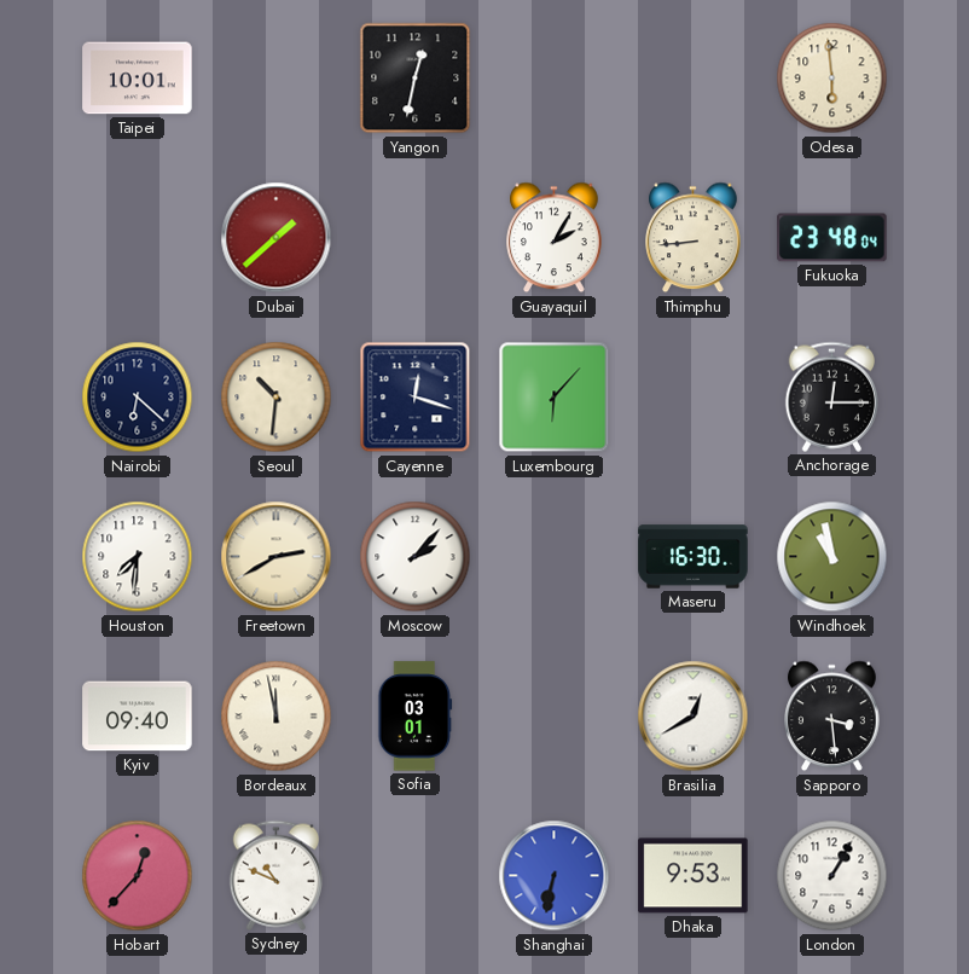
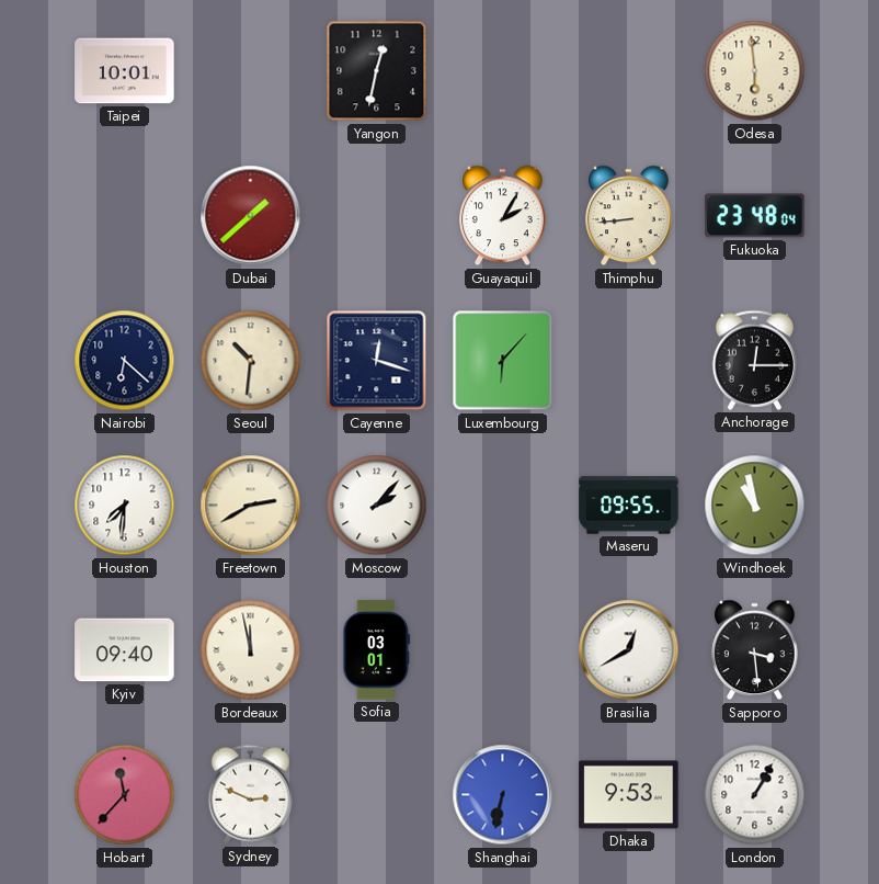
Maseru: 16:30 -> 09:55 (629, 506)
Hobart: 12:37 -> 11:37 (125, 795)
Sydney: 10:49 -> 2:49 (250, 794)
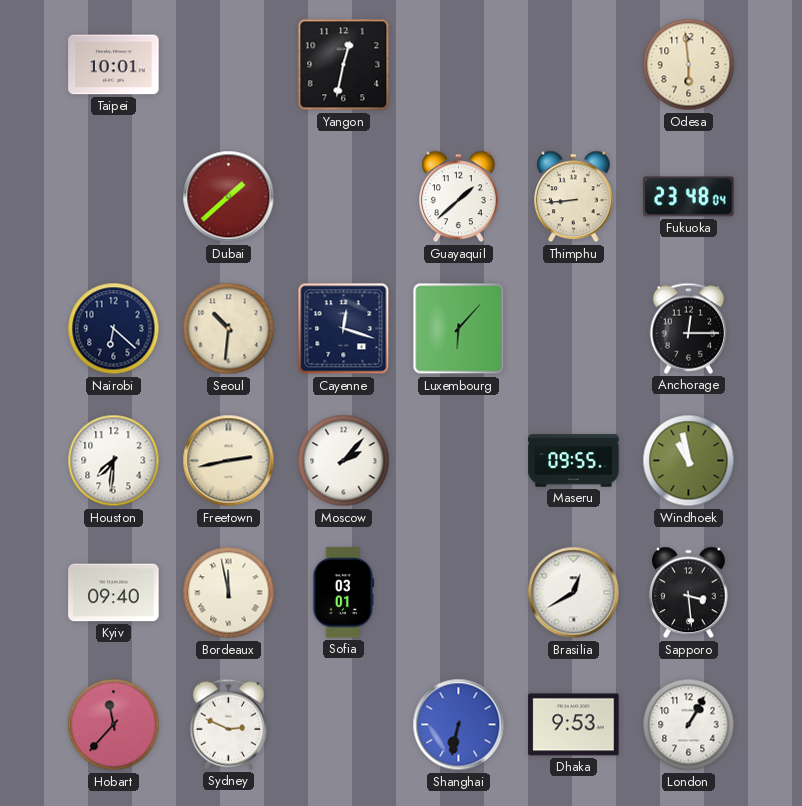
Guayaquil: 2:05 -> 1:38 (459, 197)
Freetown: 2:40 -> 2:43 (229, 461)
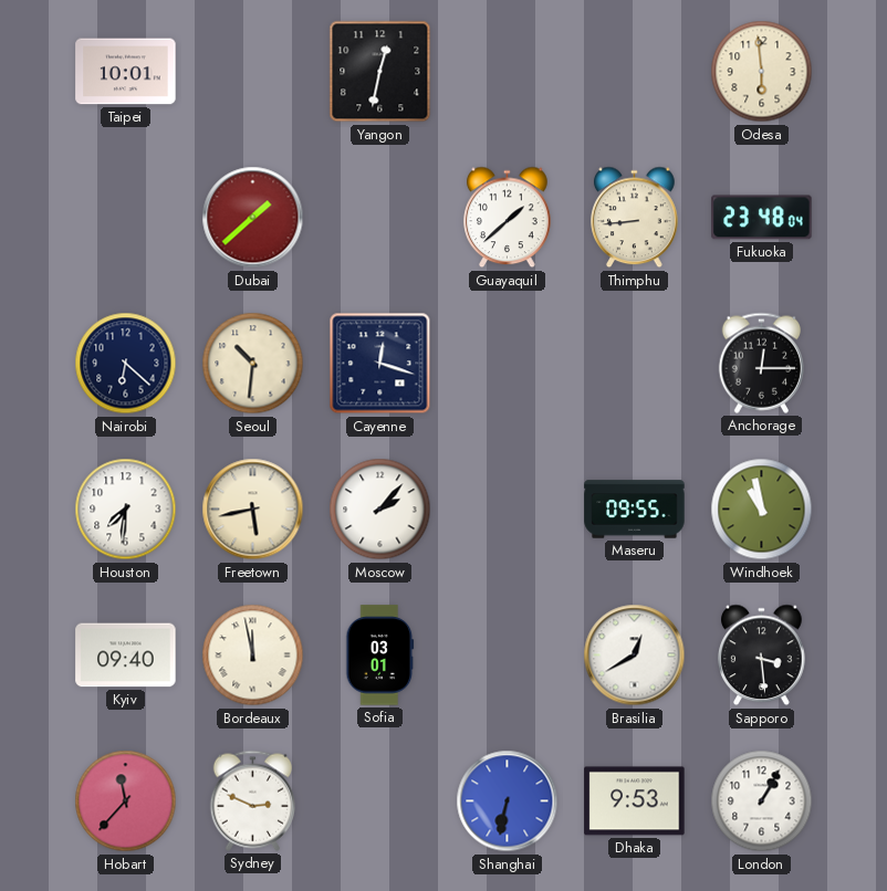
Luxembourg: 6:07 -> none (459, 329)
Freetown: 2:43 -> 5:43 (253, 510)
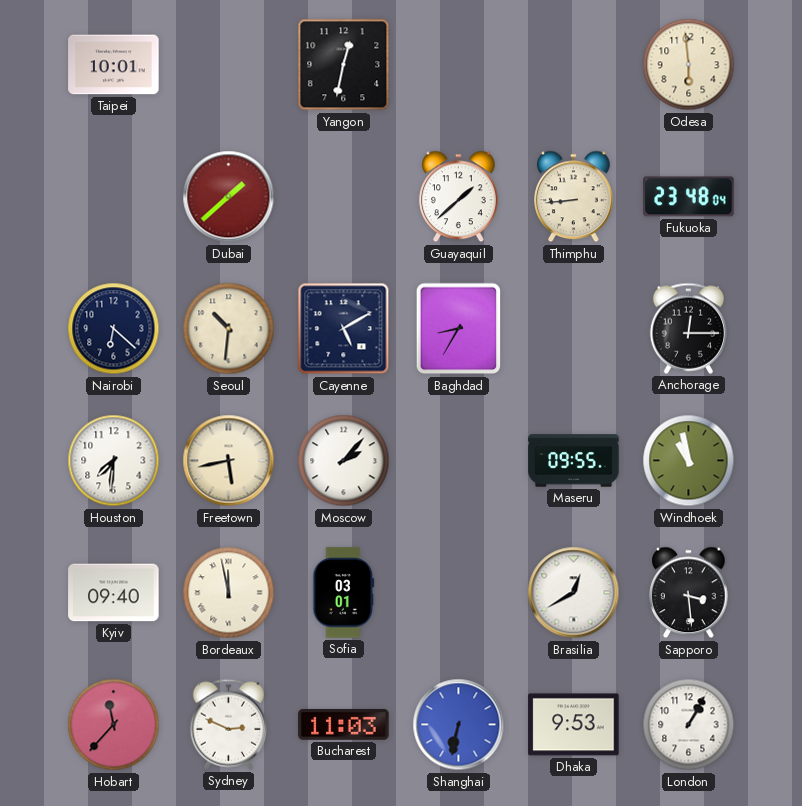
Cayenne: 12:18 -> 5:10 (344, 329)
Baghdad: none -> 8:35 (459, 329)
Bucharest: none -> 11:03 (344, 724)
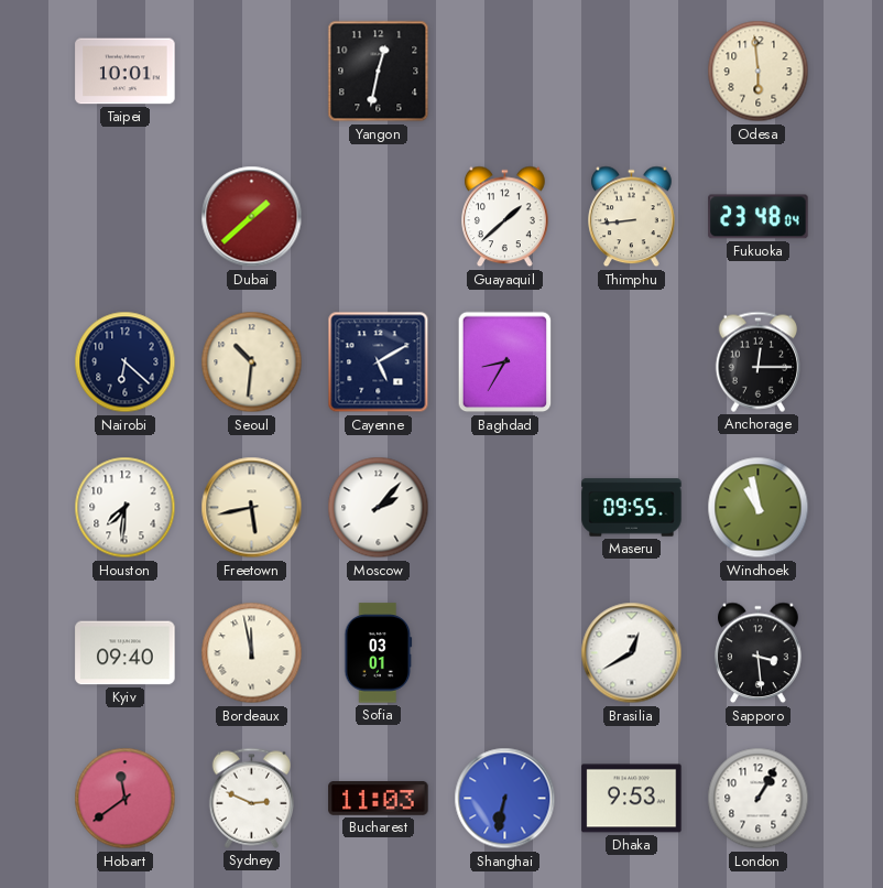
Hobart: 11:37 -> 11:39 (126, 799)
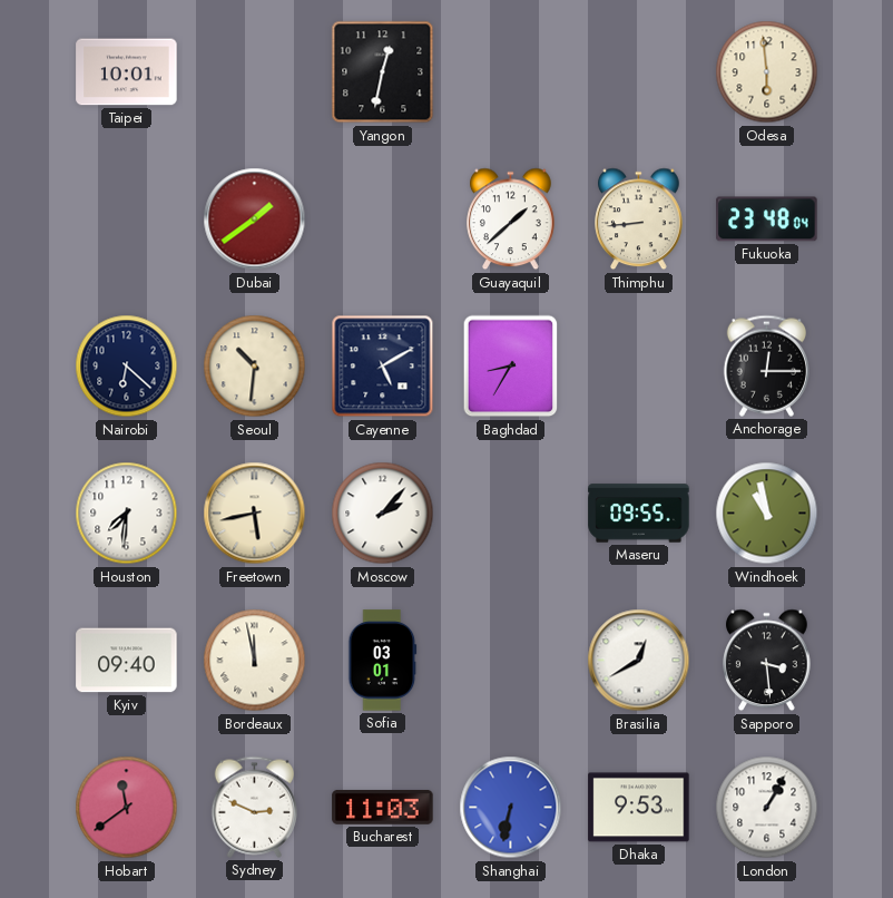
Dubai: 1:38 -> 1:39 (255, 219)
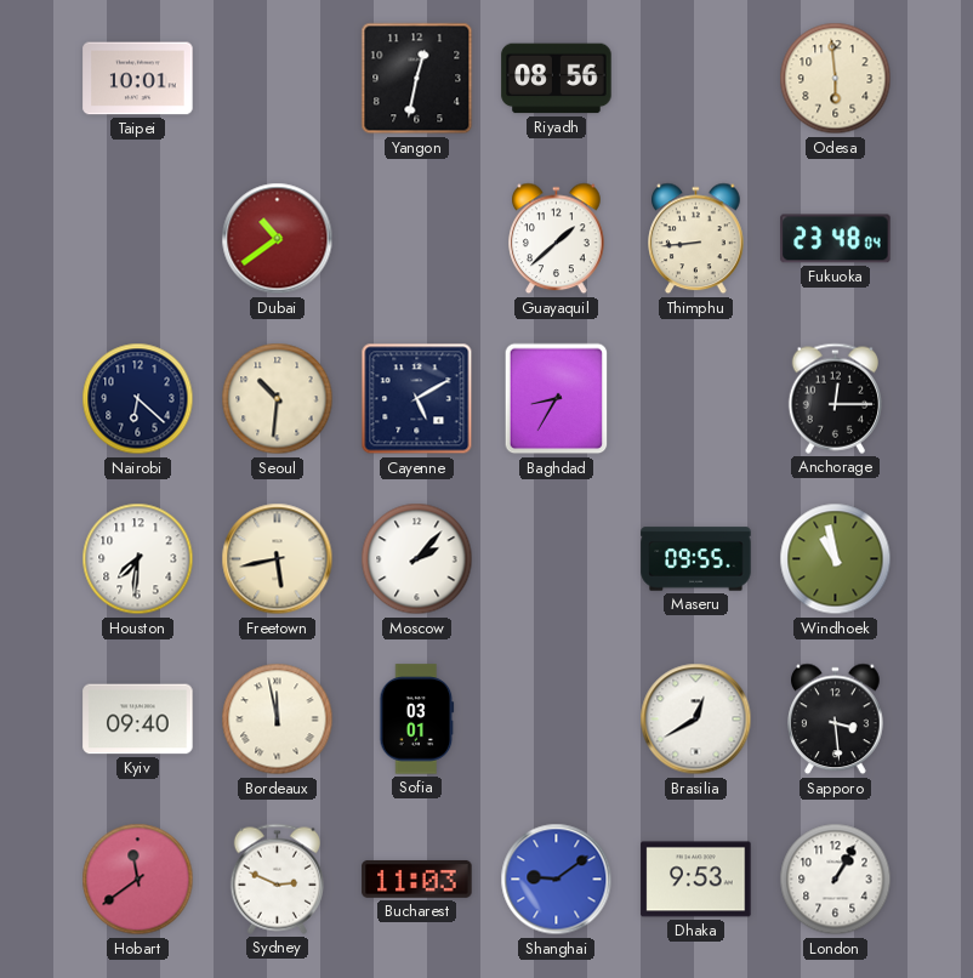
Riyadh: none -> 08:56 (557, 79)
Dubai: 1:39 -> 10:39 (278, 239)
Shanghai: 6:32 -> 9:09 (557, 880)
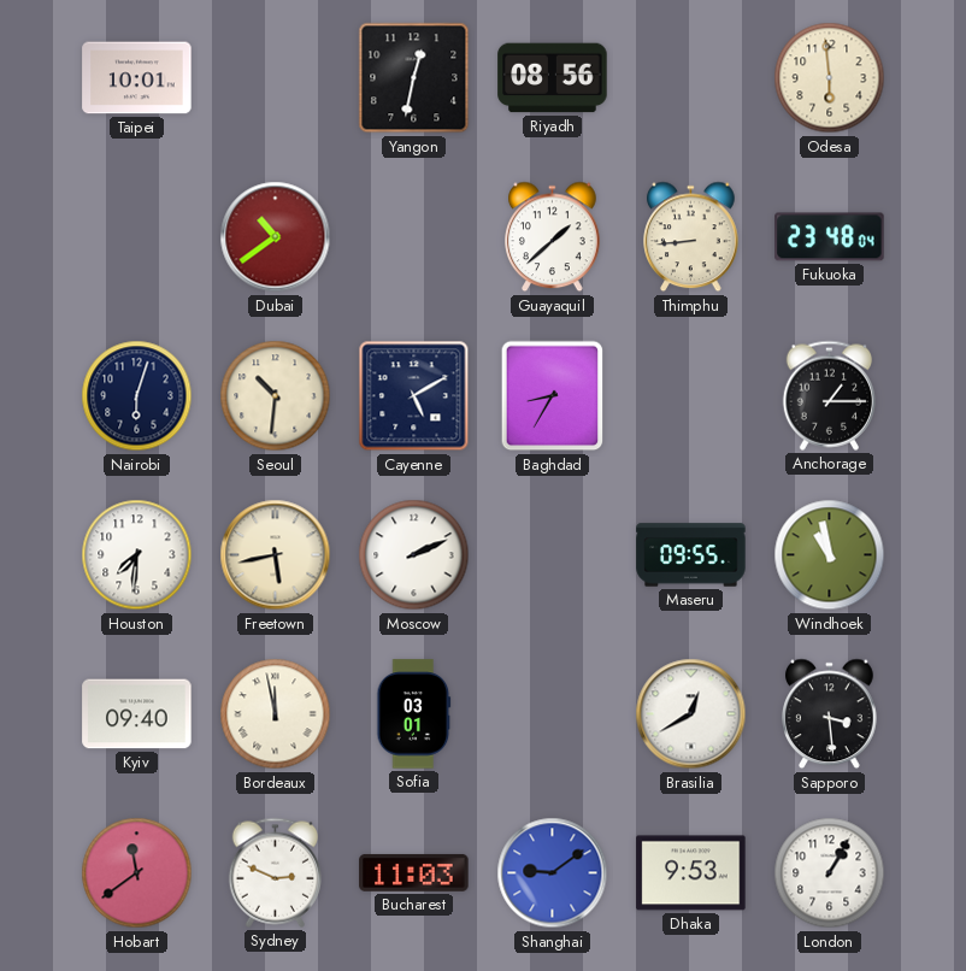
Nairobi: 6:22 -> 6:03 (137, 396)
Anchorage: 12:15 -> 1:15 (829, 395)
Moscow: 2:07 -> 2:11 (414, 555)
